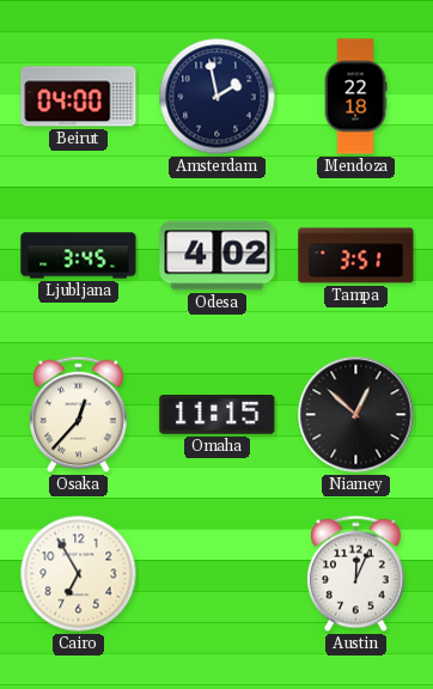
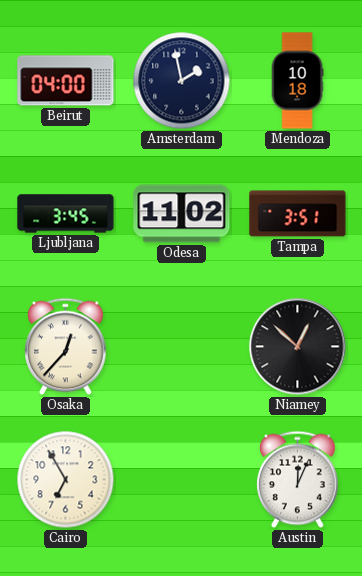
Mendoza: 22:18 -> 10:18 (297, 81)
Odesa: 4:02 -> 11:02 (182, 214)
Omaha: 11:15 -> none (218, 415)
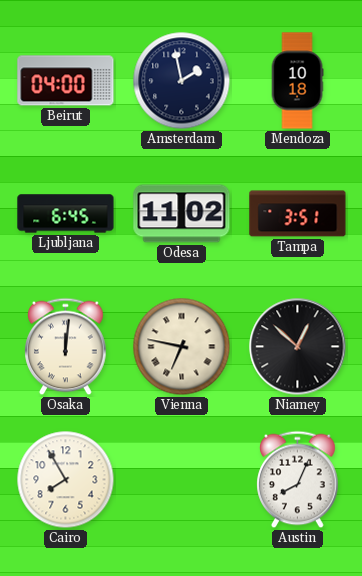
Ljubljana: 3:45 -> 6:45 (66, 214)
Osaka: 12:37 -> 12:01 (66, 347)
Vienna: none -> 6:47 (182, 347)
Cairo: 6:55 -> 7:55 (66, 480)
Austin: 12:04 -> 8:04 (298, 480)
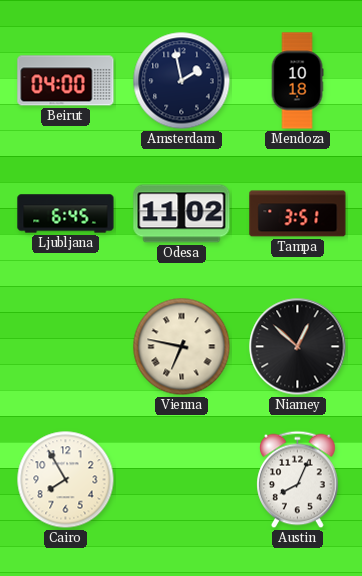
Osaka: 12:01 -> none (66, 347)
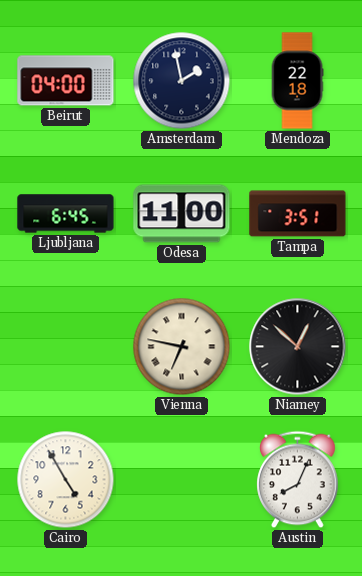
Mendoza: 10:18 -> 22:18 (297, 81)
Odesa: 11:02 -> 11:00 (182, 214)
Cairo: 7:55 -> 4:55 (66, 480)
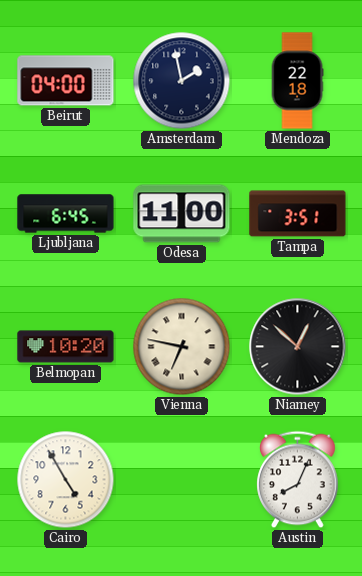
Belmopan: none -> 10:20 (66, 347)
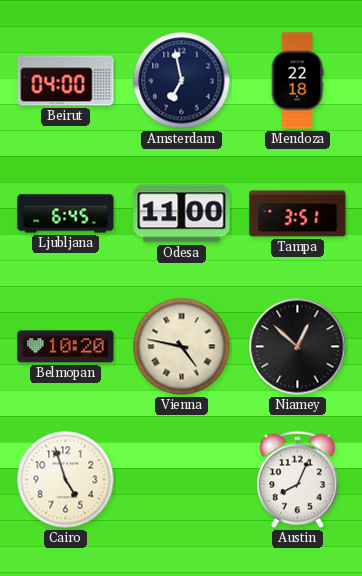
Amsterdam: 1:58 -> 6:58 (182, 81)
Vienna: 6:47 -> 4:47 (182, 347)
Cairo: 4:55 -> 4:57 (66, 480)
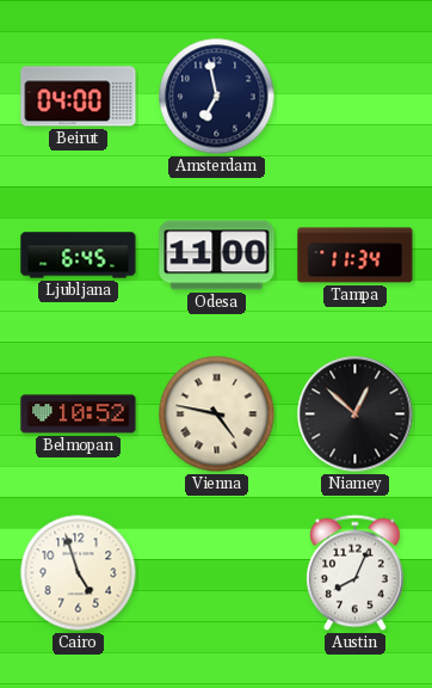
Mendoza: 22:18 -> none (297, 81)
Tampa: 3:51 -> 11:34 (356, 256)
Belmopan: 10:20 -> 10:52 (79, 414)
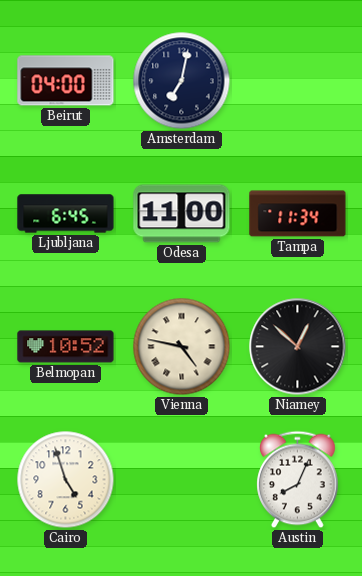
Amsterdam: 6:58 -> 7:02 (182, 81)
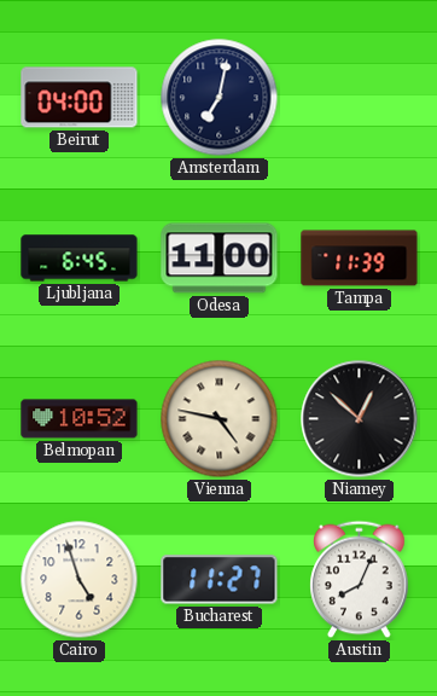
Tampa: 11:34 -> 11:39 (360, 259)
Bucharest: none -> 11:27 (220, 580)
